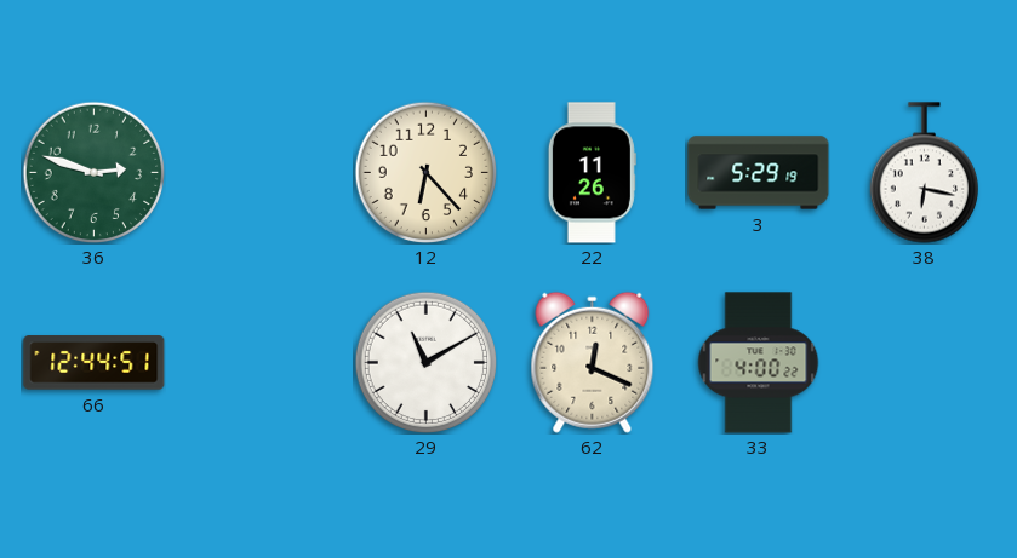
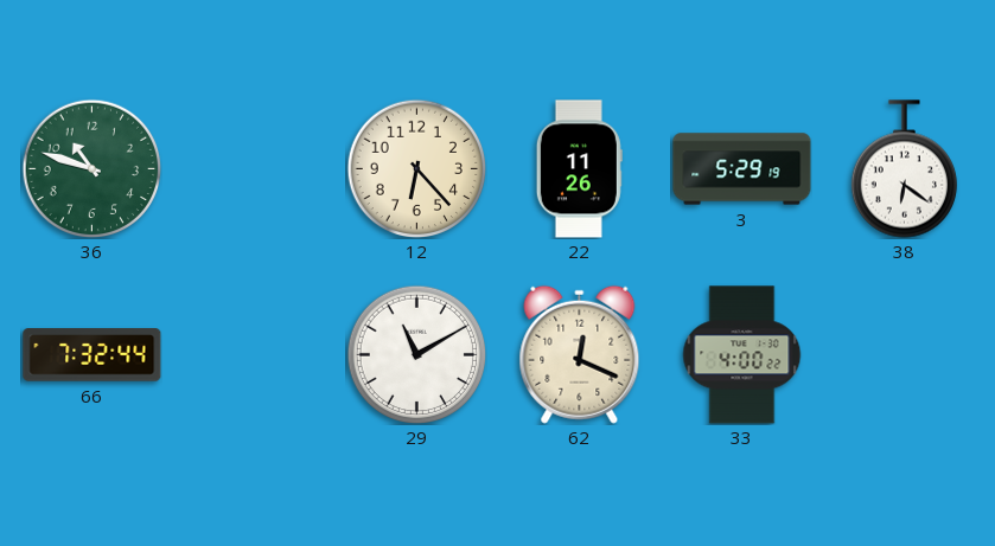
36: 2:48 -> 10:48 (91, 168)
38: 6:17 -> 6:21 (904, 169)
66: 12:44 -> 7:32 (93, 355)
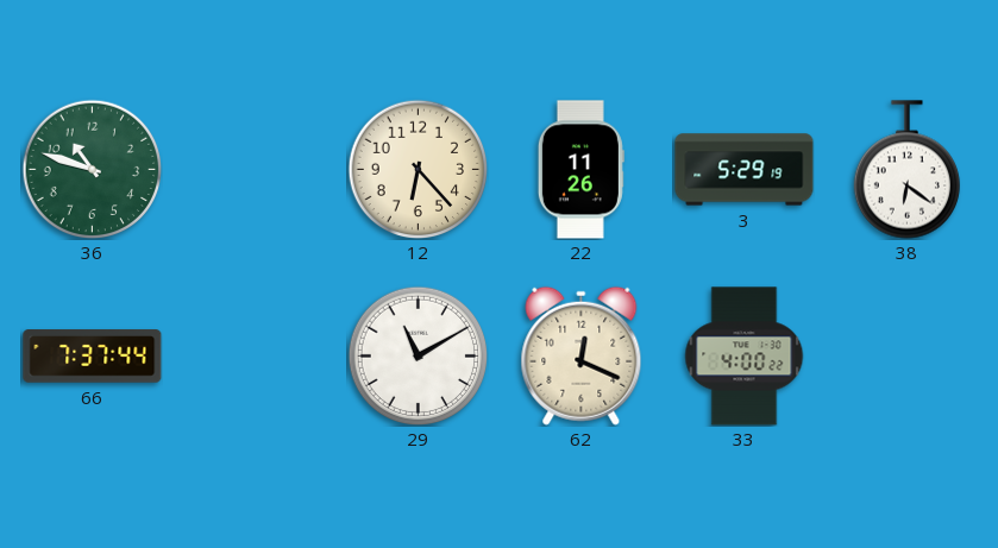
66: 7:32 -> 7:37 (93, 357)
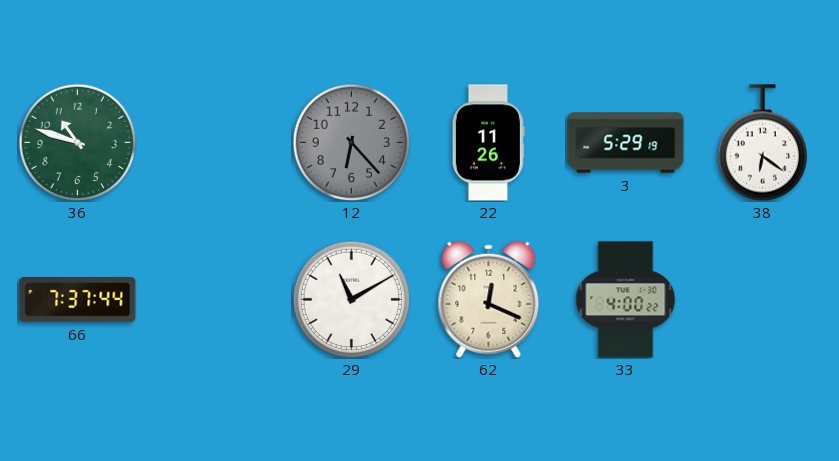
12 dial: cream -> grey (351, 142)
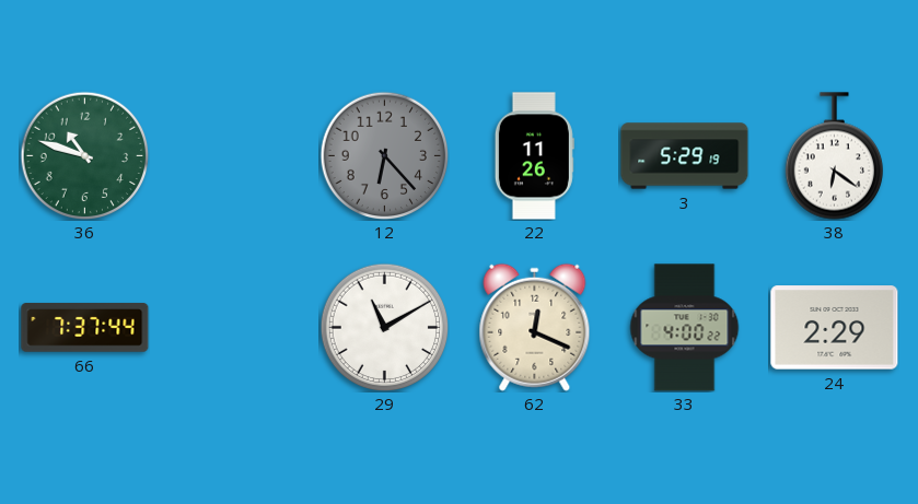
24: none -> 2:29 (835, 328)
